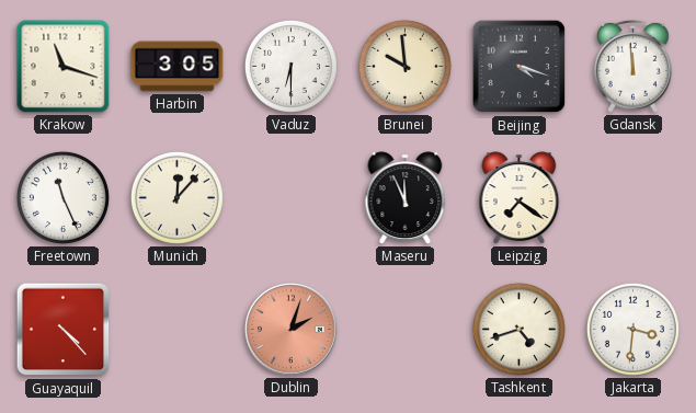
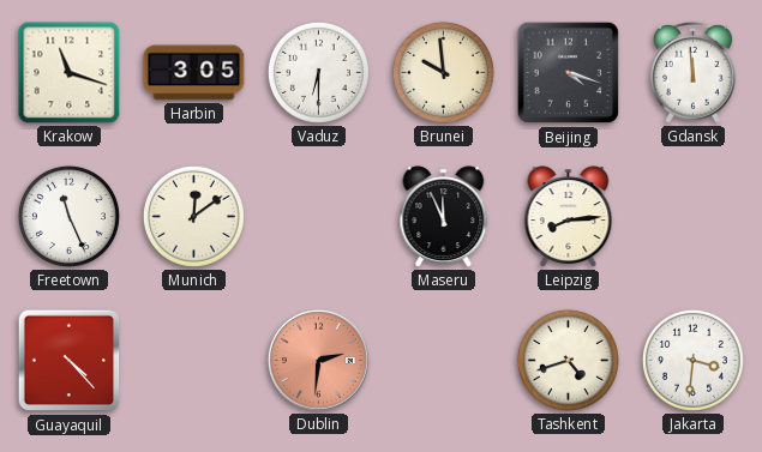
Munich: 12:07 -> 12:09 (193, 216)
Leipzig: 7:21 -> 8:14 (569, 217)
Dublin: 2:03 -> 2:31 (318, 360)
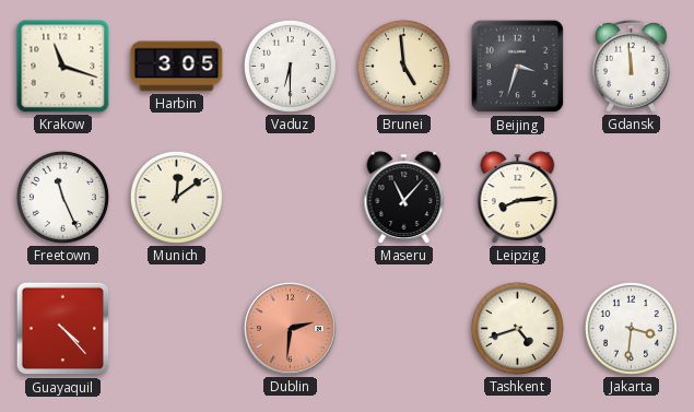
Brunei: 9:59 -> 4:59 (403, 66)
Beijing: 4:18 -> 3:33 (518, 67)
Maseru: 11:56 -> 11:07 (404, 198)
